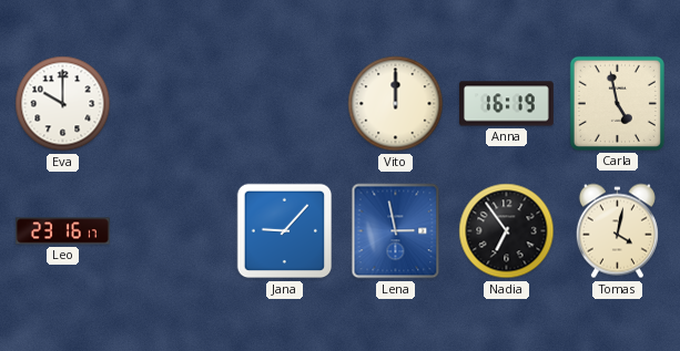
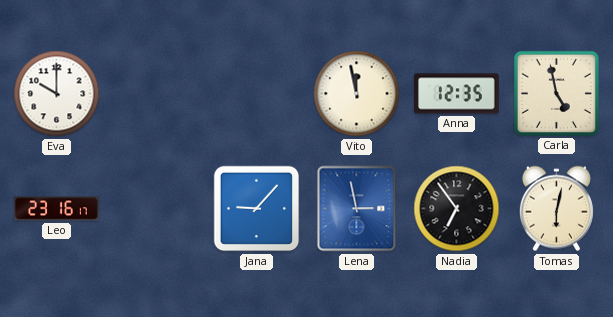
Vito: 12:00 -> 11:58 (357, 94)
Anna: 16:19 -> 12:35 (457, 94)
Tomas: 4:02 -> 6:02 (556, 209)
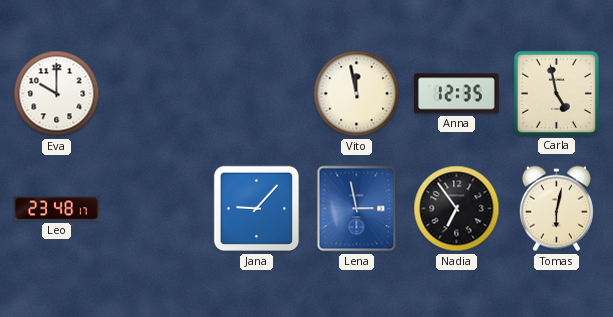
Leo: 23:16 -> 23:48 (57, 209)
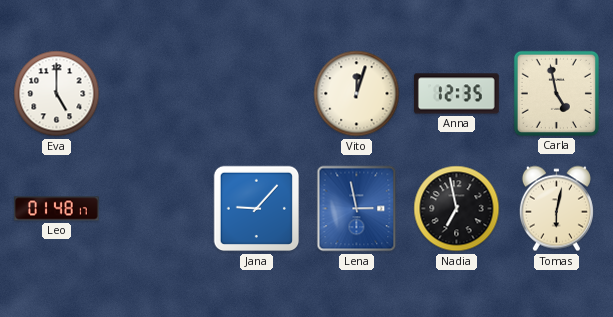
Eva: 10:00 -> 5:00 (57, 94)
Vito: 11:58 -> 12:03 (357, 94)
Leo: 23:48 -> 01:48 (57, 209)
Nadia: 6:54 -> 6:58 (457, 209)
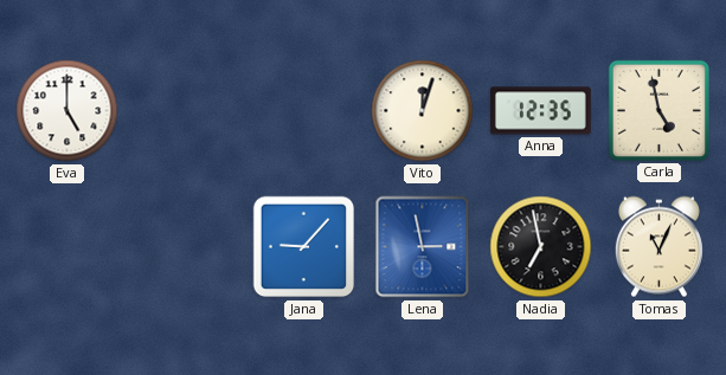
Leo: 01:48 -> none (57, 209)
Tomas: 6:02 -> 11:04 (658, 247)
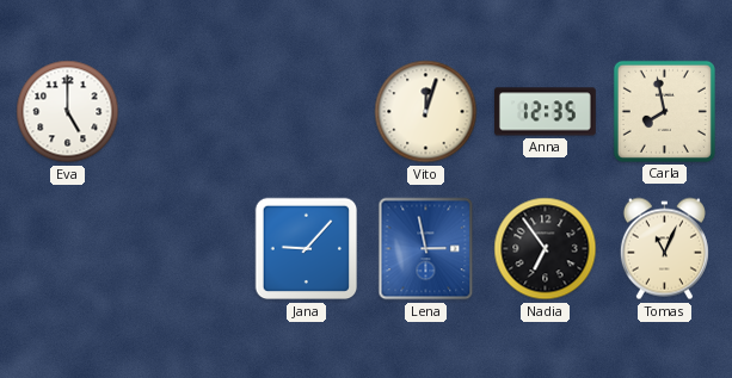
Carla: 4:58 -> 7:58 (664, 111)
Nadia: 6:58 -> 6:54 (546, 249)
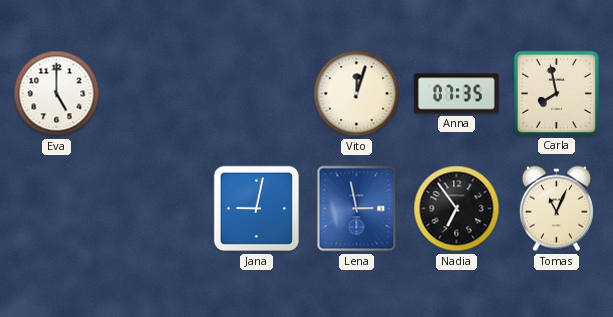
Anna: 12:35 -> 07:35 (457, 94)
Jana: 9:07 -> 9:02 (257, 209)
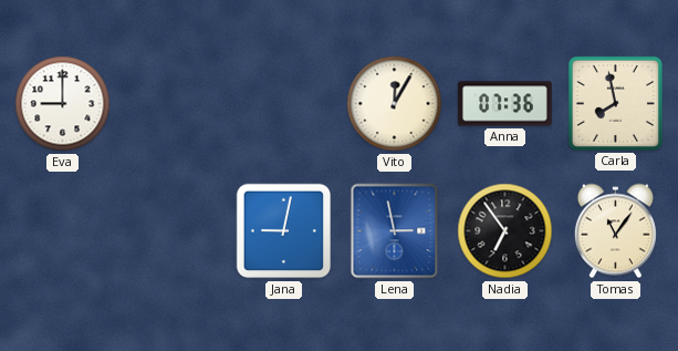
Eva: 5:00 -> 9:00 (63, 104)
Vito: 12:03 -> 12:05 (395, 104)
Anna: 07:35 -> 07:36 (505, 104)
Tomas: 11:04 -> 11:06 (615, 231)
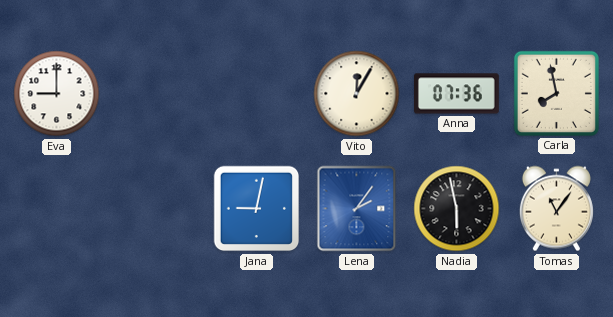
Lena: 2:58 -> 2:06 (357, 209)
Nadia: 6:54 -> 5:58 (457, 209)
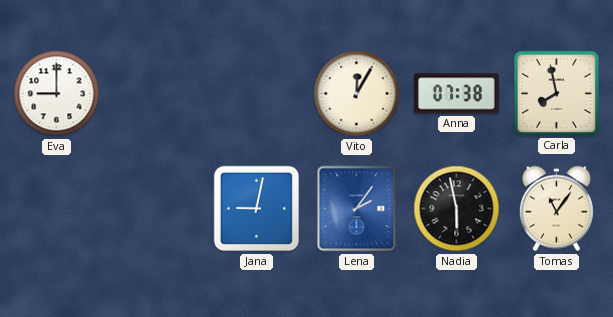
Anna: 07:36 -> 07:38 (457, 94)
